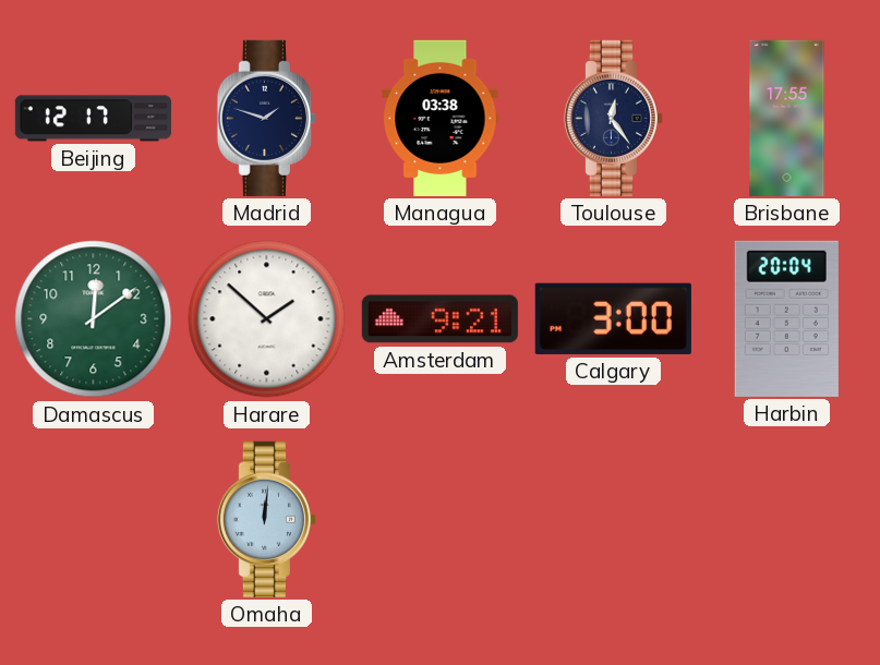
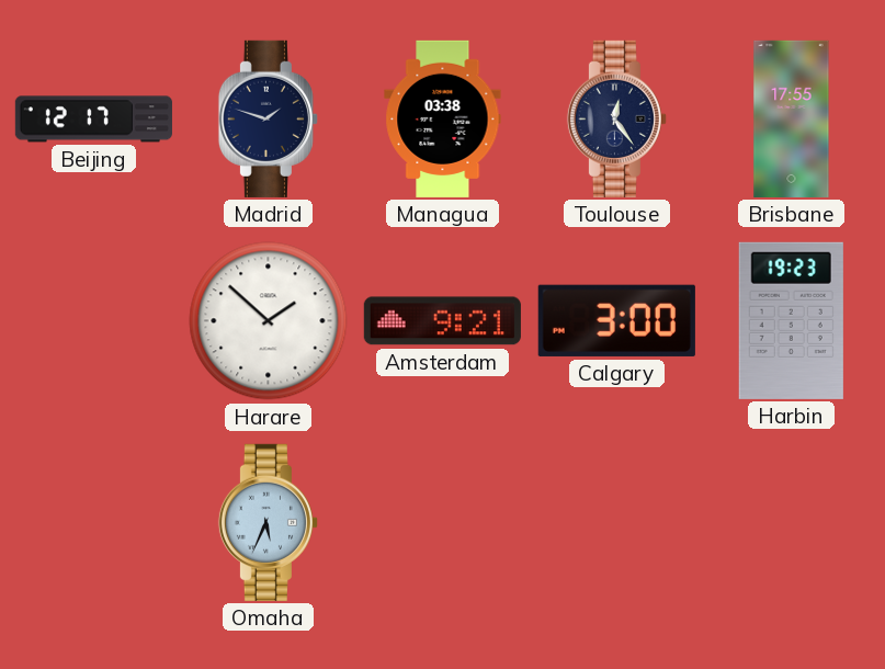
Damascus: 12:09 -> none (94, 319)
Harbin: 20:04 -> 19:23 (791, 320)
Omaha: 12:01 -> 5:34 (268, 522)
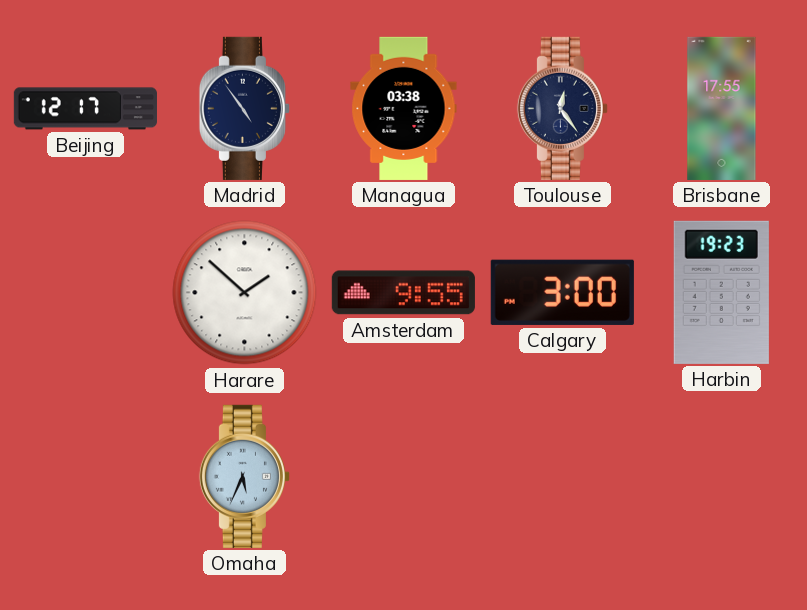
Madrid: 1:48 -> 4:54 (244, 108)
Amsterdam: 9:21 -> 9:55 (403, 293)
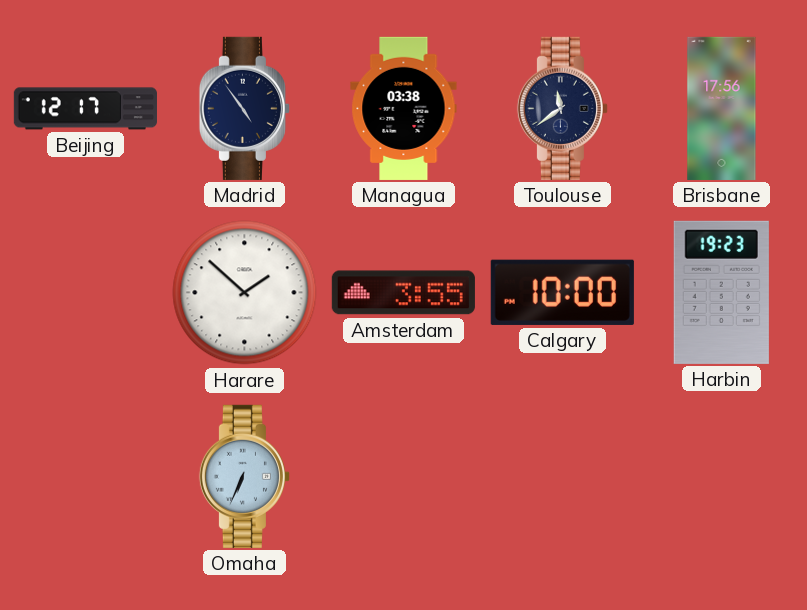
Toulouse: 12:24 -> 11:39 (562, 108)
Brisbane: 17:55 -> 17:56 (722, 108)
Amsterdam: 9:55 -> 3:55 (403, 293)
Calgary: 3:00 -> 10:00 (562, 292)
Omaha: 5:34 -> 6:34 (244, 476)
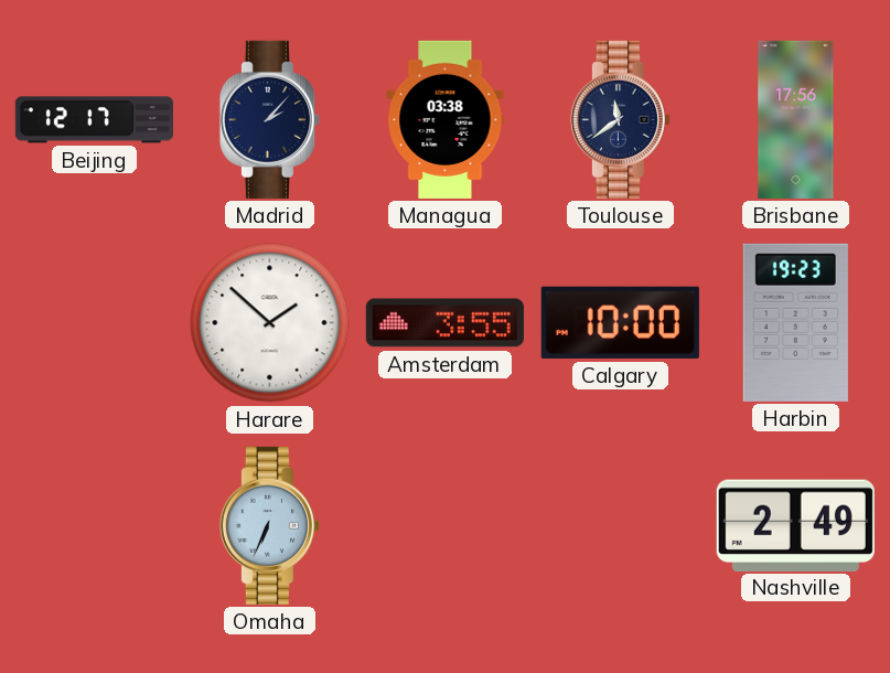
Madrid: 4:54 -> 2:07 (269, 119)
Nashville: none -> 2:49 (795, 525)
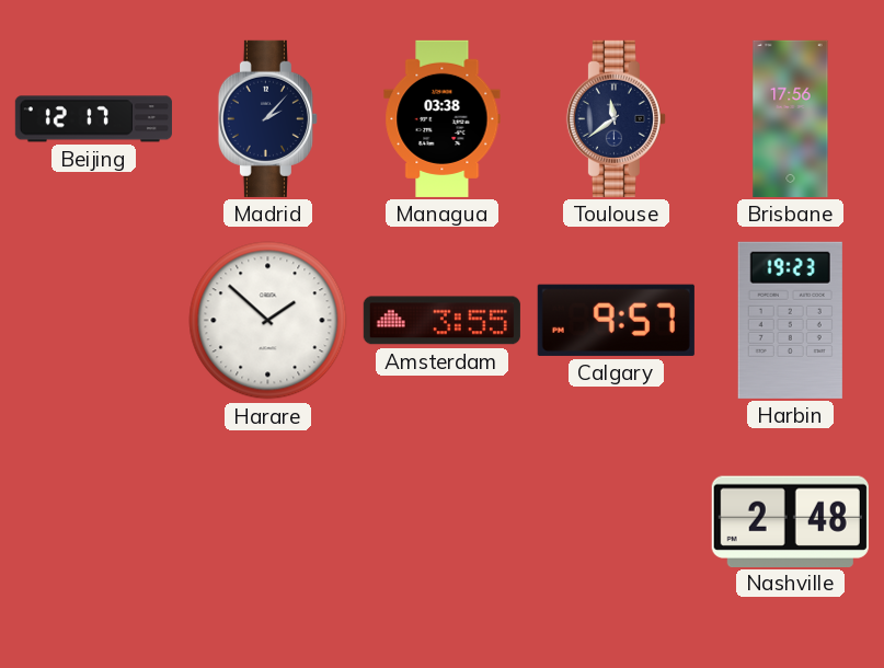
Calgary: 10:00 -> 9:57 (616, 320)
Omaha: 6:34 -> none (269, 525)
Nashville: 2:49 -> 2:48 (790, 521)
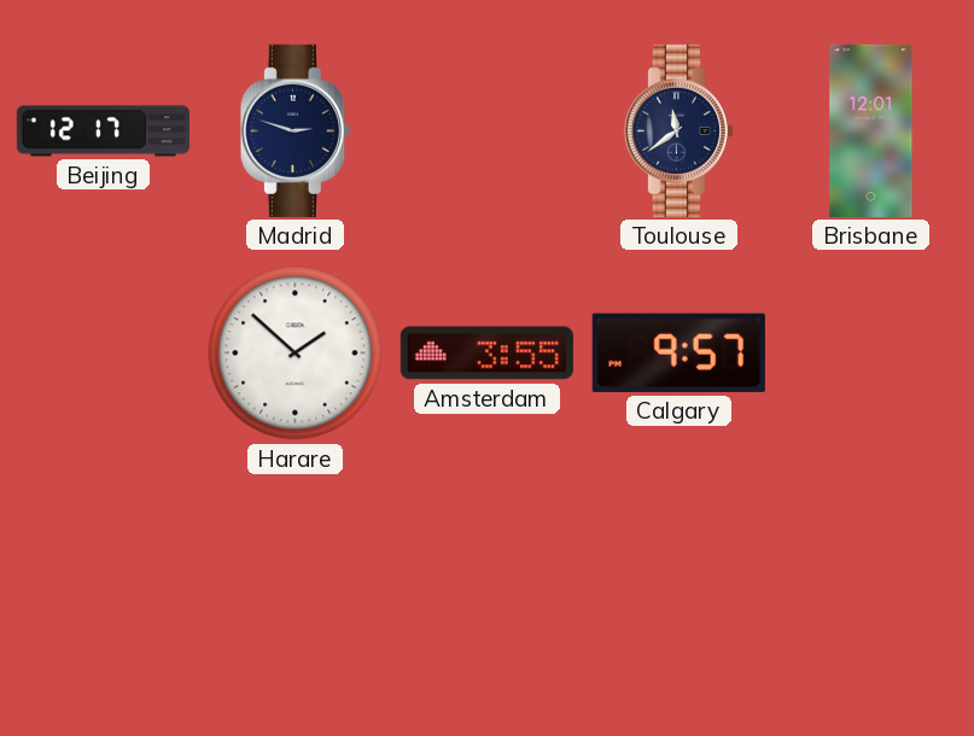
Madrid: 2:07 -> 2:48 (294, 130)
Managua: 03:38 -> none (443, 118)
Brisbane: 17:56 -> 12:01 (871, 130)
Harbin: 19:23 -> none (790, 320)
Nashville: 2:48 -> none (790, 521)
